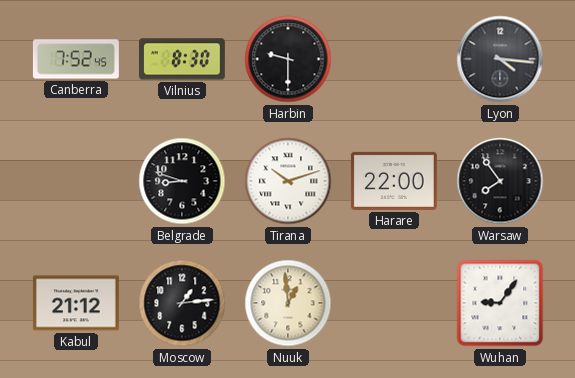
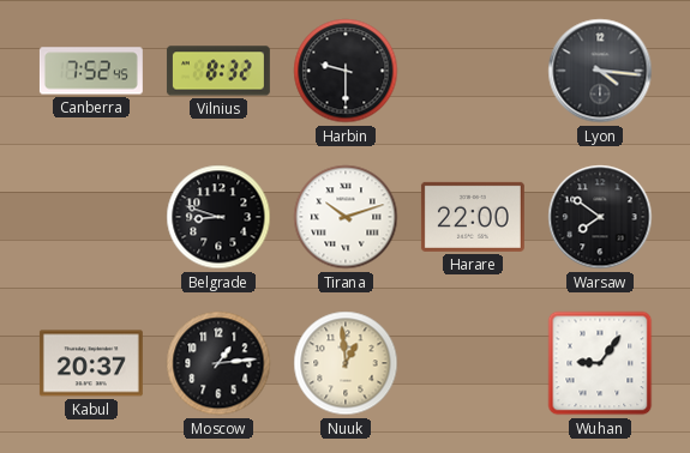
Vilnius: 8:30 -> 8:32 (218, 71)
Warsaw: 7:54 -> 7:51 (600, 217)
Kabul: 21:12 -> 20:37 (91, 363)
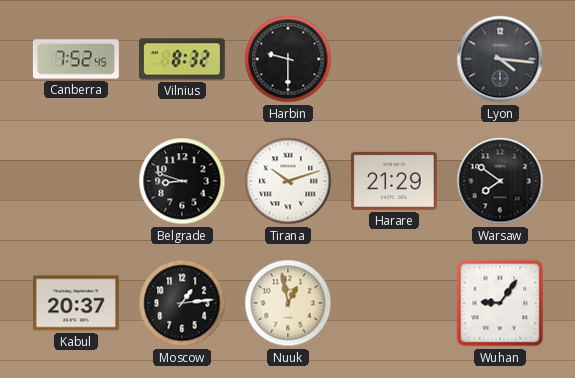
Harare: 22:00 -> 21:29 (394, 181)
Nuuk: 12:59 -> 12:58 (288, 303)
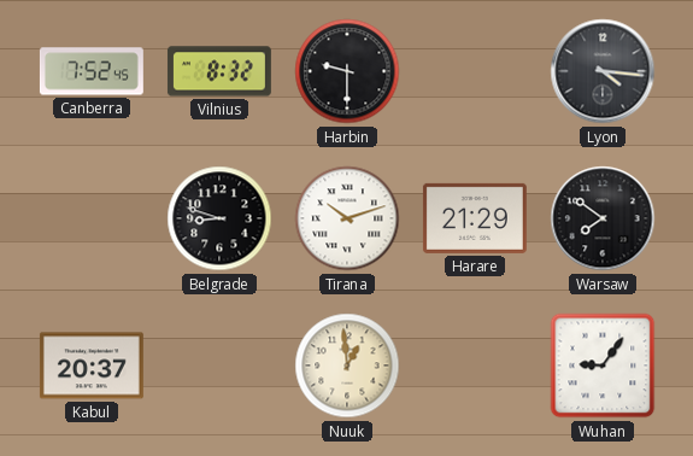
Moscow: 1:14 -> none (182, 303)
Nuuk: 12:58 -> 12:59 (347, 366)
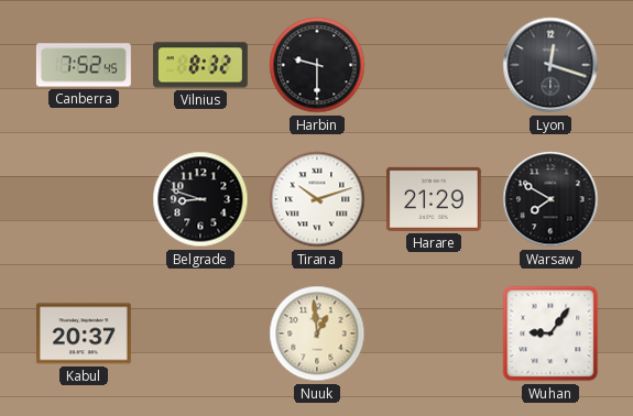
Lyon: 4:16 -> 12:18 (550, 65)
Warsaw: 7:51 -> 7:50 (550, 199)
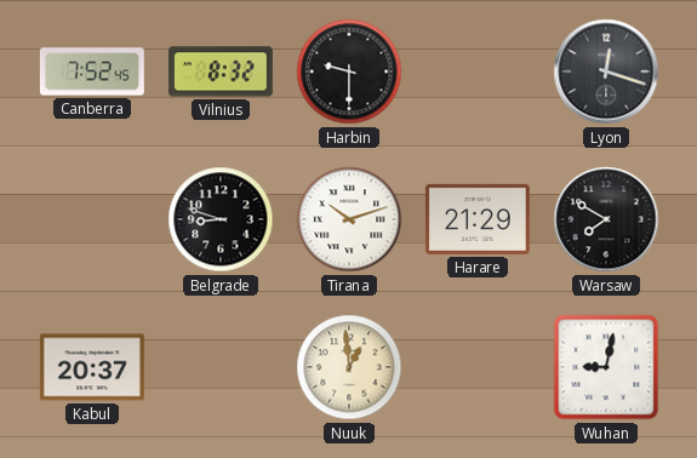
Wuhan: 9:06 -> 9:02 (606, 367)
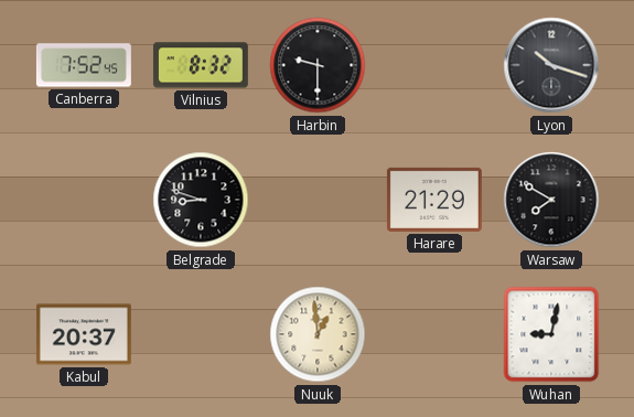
Lyon: 12:18 -> 10:18 (551, 65)
Tirana: 10:12 -> none (349, 219)
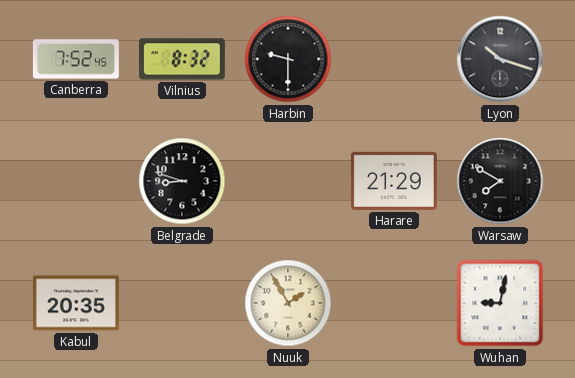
Kabul: 20:37 -> 20:35 (76, 303)
Nuuk: 12:59 -> 1:55 (288, 303)
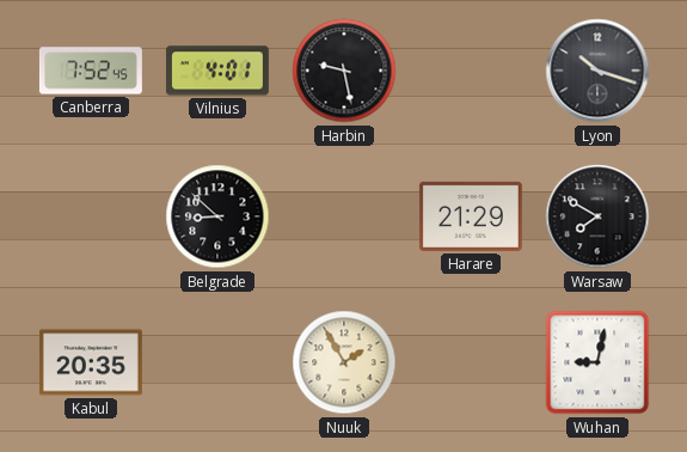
Vilnius: 8:32 -> 4:01 (217, 71)
Harbin: 9:30 -> 9:28 (344, 71)
Belgrade: 8:48 -> 8:52 (217, 216)
